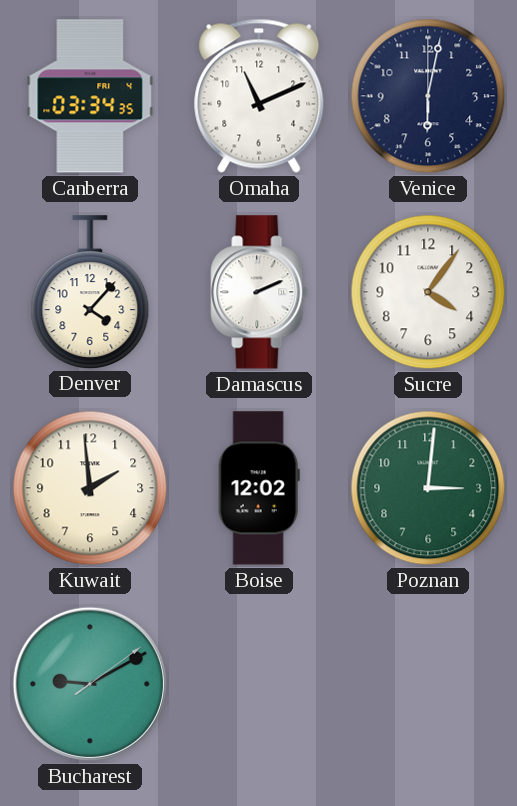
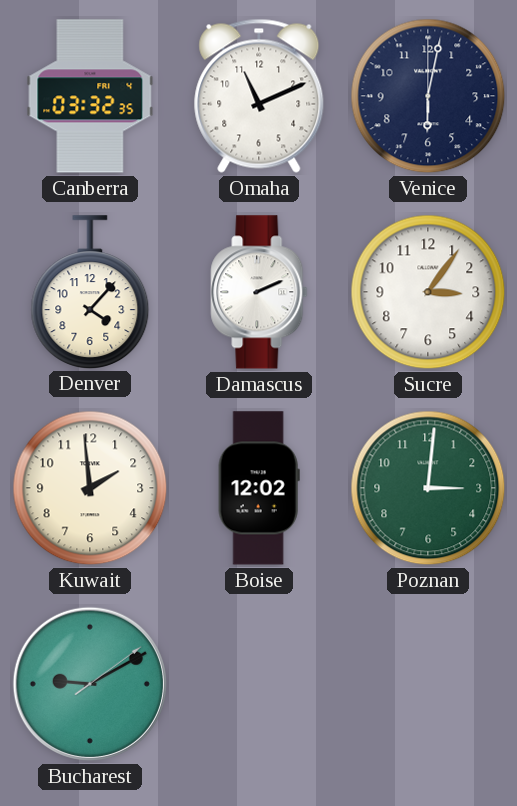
Canberra: 03:34 -> 03:32 (90, 96)
Sucre: 4:06 -> 3:06 (428, 292)
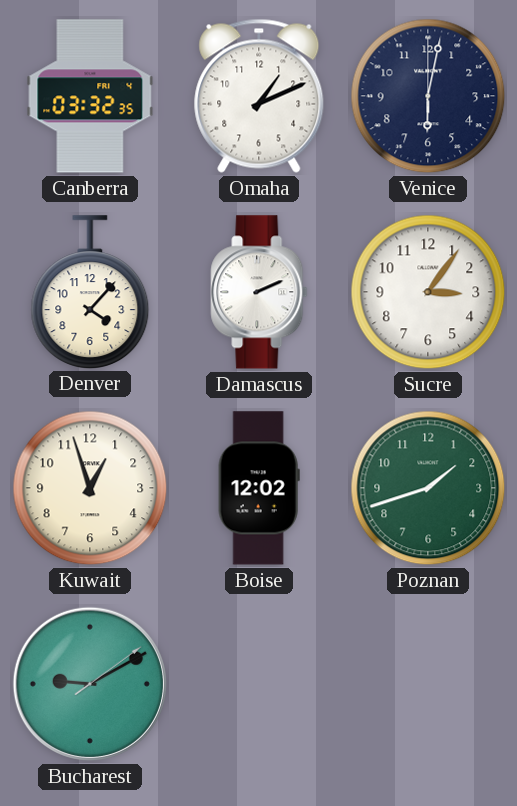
Omaha: 11:11 -> 1:11 (259, 96)
Kuwait: 1:59 -> 12:57 (90, 488)
Poznan: 3:01 -> 1:42 (428, 488)
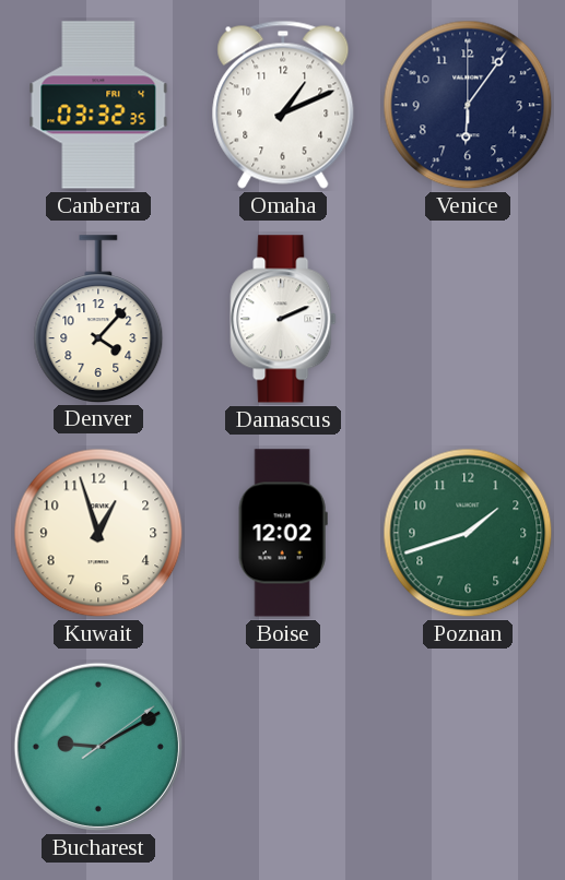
Venice: 6:02 -> 6:06 (468, 105)
Sucre: 3:06 -> none (428, 292)
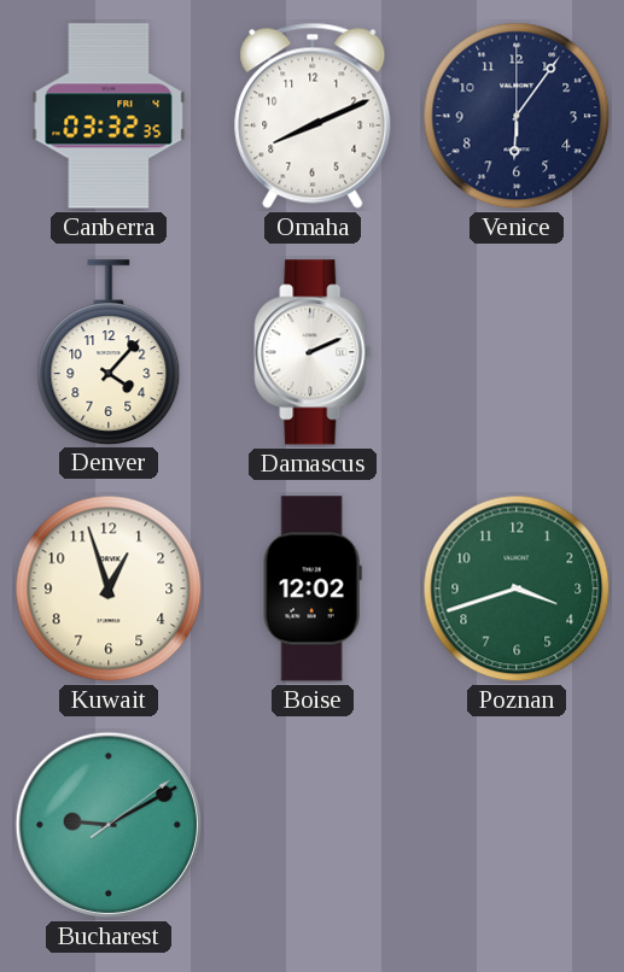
Omaha: 1:11 -> 8:11 (313, 116)
Poznan: 1:42 -> 3:42 (517, 589)
